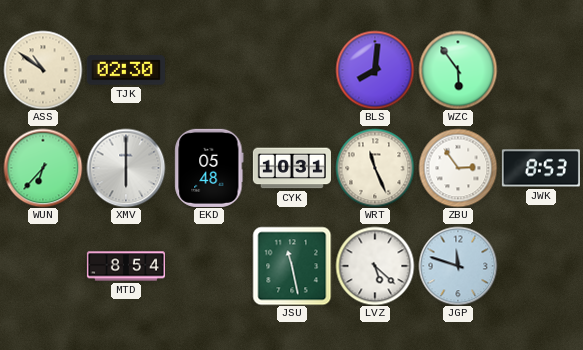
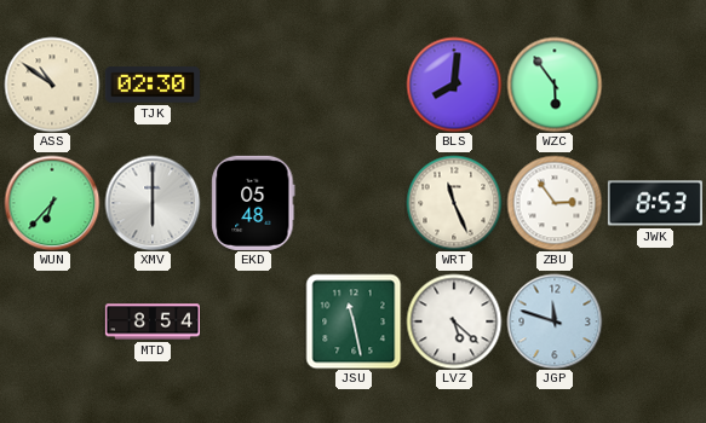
CYK: 10:31 -> none (292, 168)
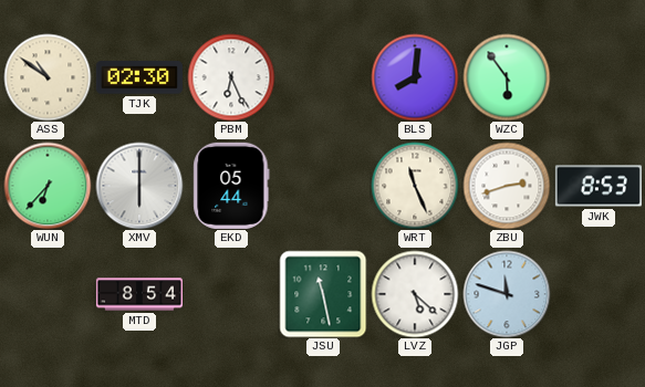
PBM: none -> 6:26 (231, 77)
EKD: 05:48 -> 05:44 (231, 186)
ZBU: 2:54 -> 2:42 (507, 186)
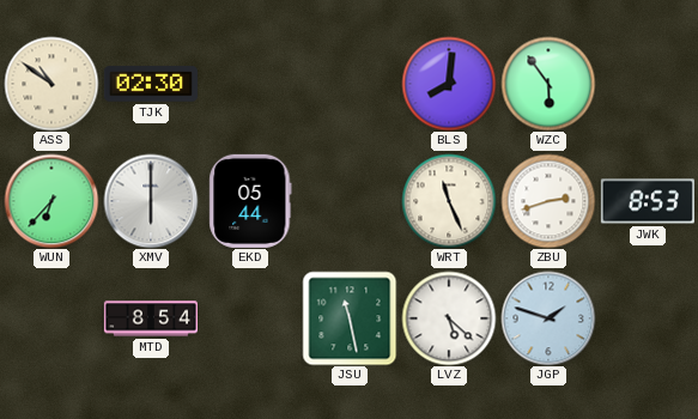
PBM: 6:26 -> none (231, 77)
JGP: 11:48 -> 1:48 (548, 318)
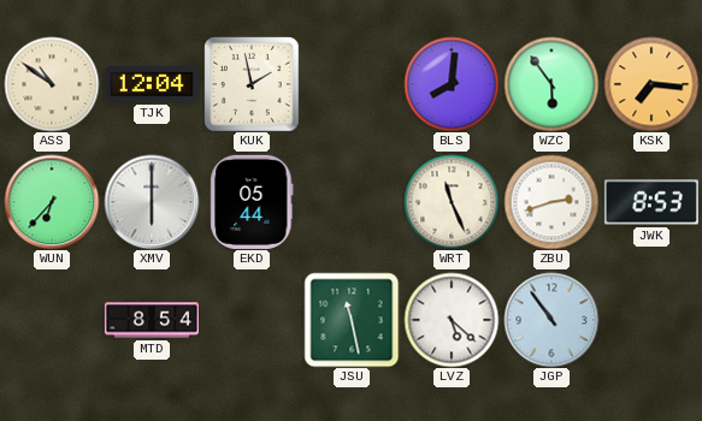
TJK: 02:30 -> 12:04 (152, 84)
KUK: none -> 1:58 (252, 84)
KSK: none -> 7:16 (651, 84)
JGP: 1:48 -> 10:54 (551, 320)
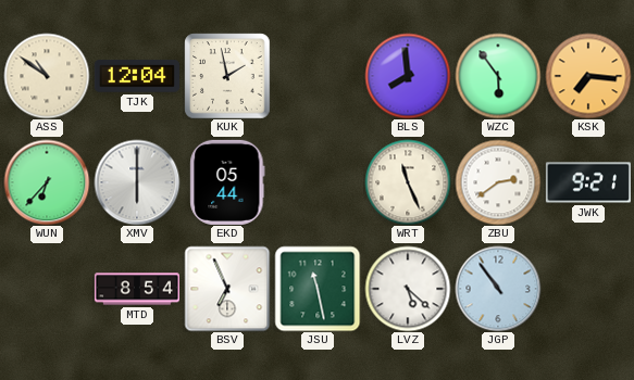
BLS: 8:01 -> 7:59 (408, 76)
ZBU: 2:42 -> 2:39 (498, 182)
JWK: 8:53 -> 9:21 (588, 182)
BSV: none -> 6:56 (227, 289)
